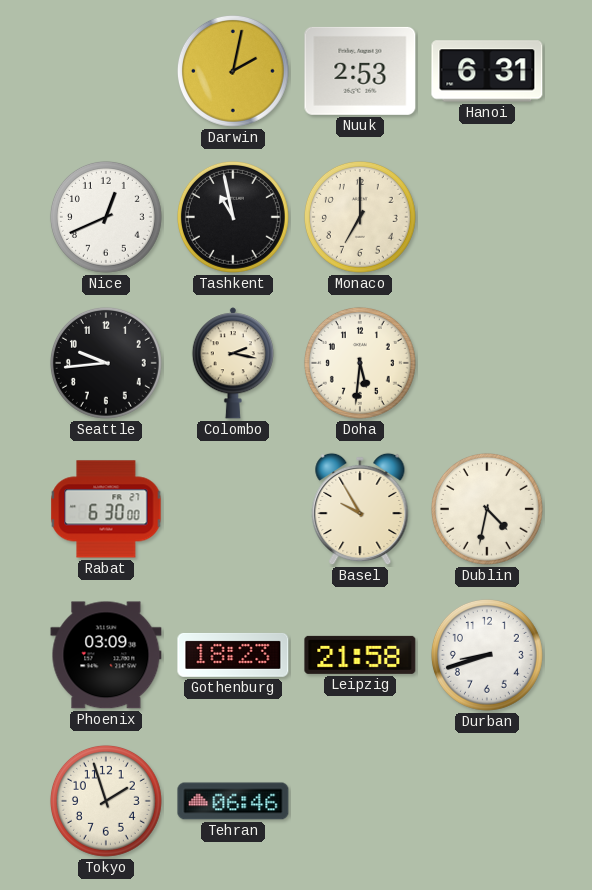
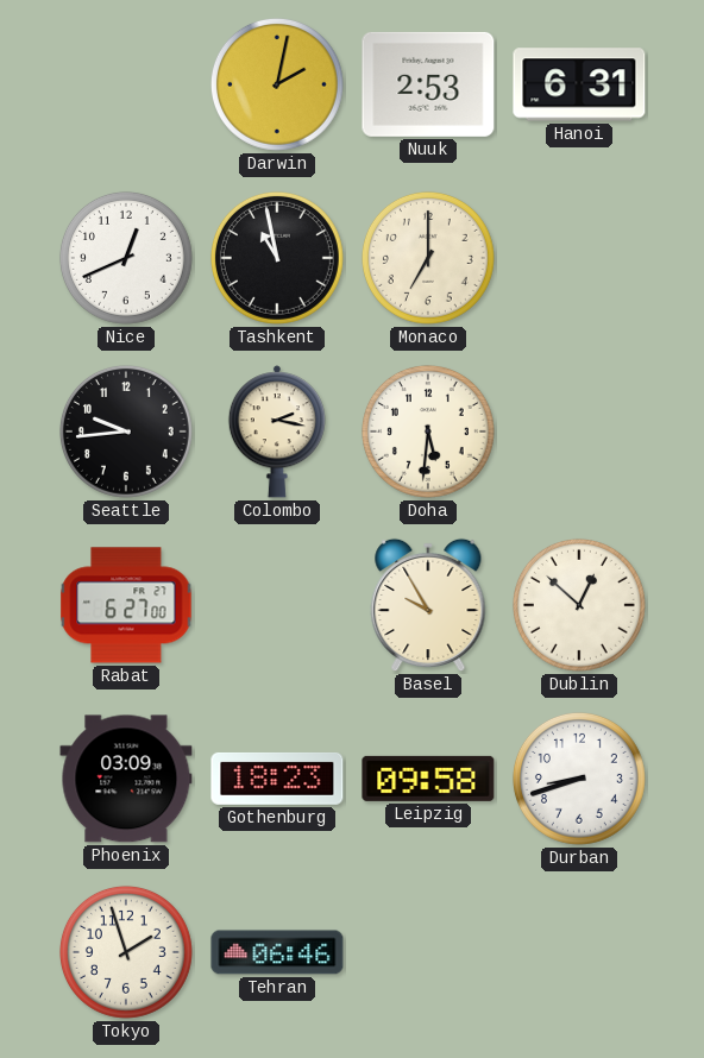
Rabat: 6:30 -> 6:27 (126, 605)
Dublin: 4:32 -> 12:52 (579, 605)
Leipzig: 21:58 -> 09:58 (428, 779)
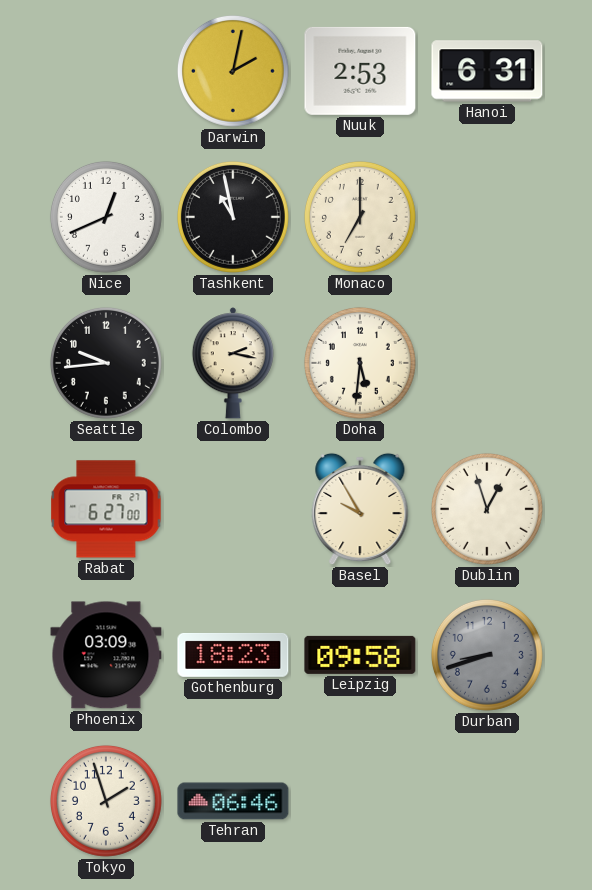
Dublin: 12:52 -> 12:57 (487, 509)
Durban dial: white -> grey (487, 655)
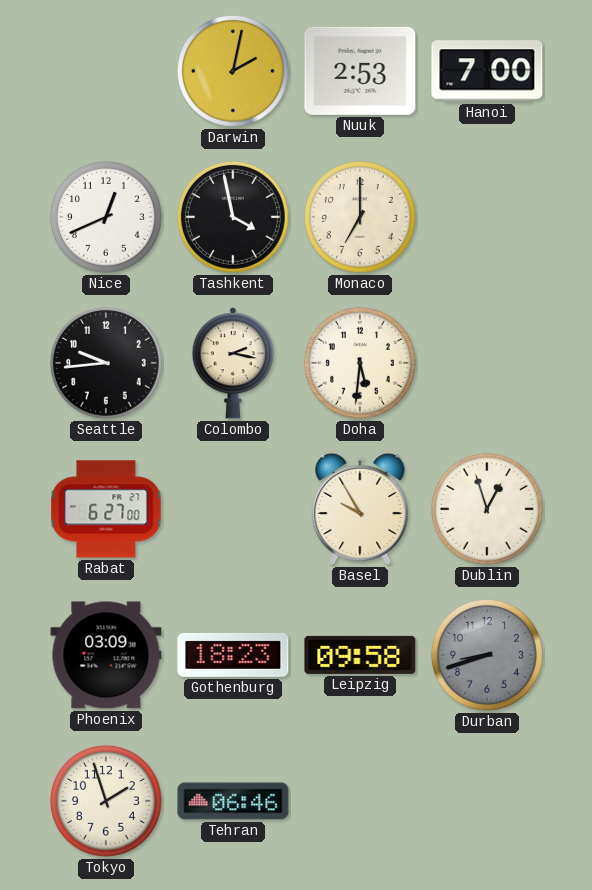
Hanoi: 6:31 -> 7:00 (487, 71)
Tashkent: 10:58 -> 3:58 (233, 217)
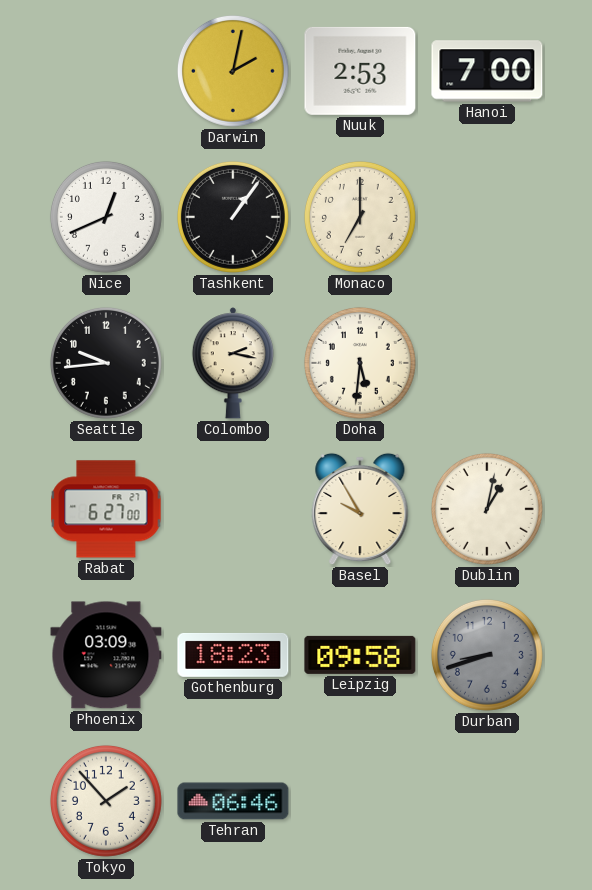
Tashkent: 3:58 -> 1:06 (233, 217)
Dublin: 12:57 -> 1:02 (487, 509)
Tokyo: 1:57 -> 1:53 (106, 801)
